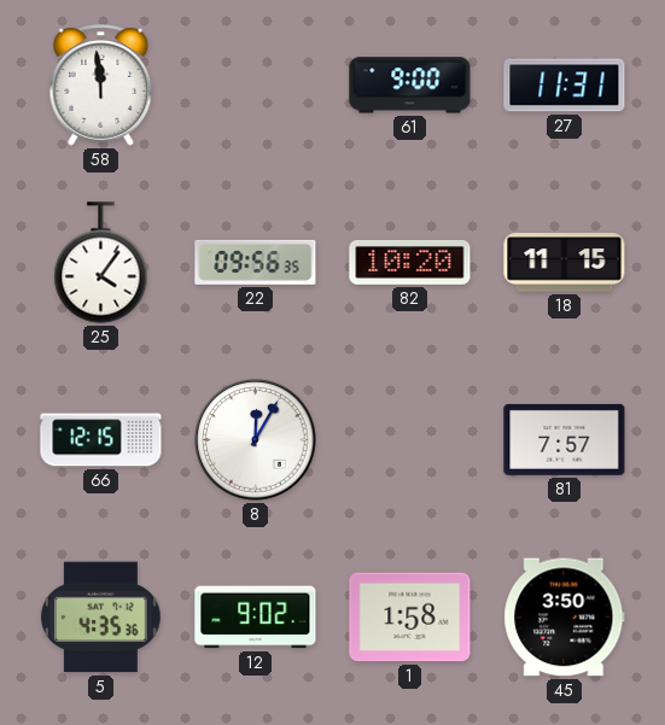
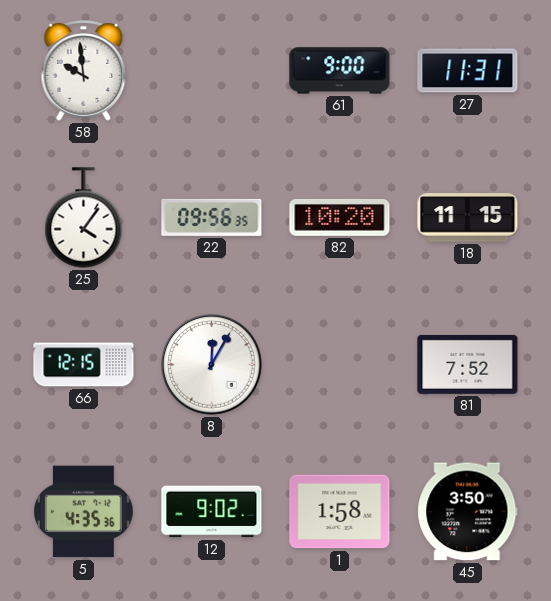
58: 11:59 -> 9:59 (84, 71)
81: 7:57 -> 7:52 (468, 364)
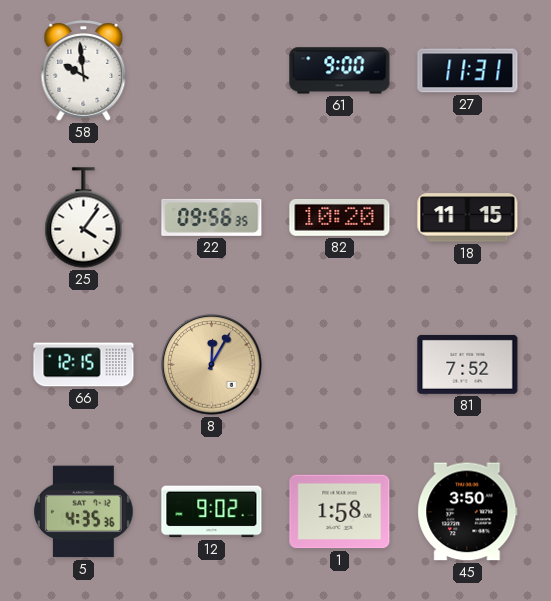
8 dial: white -> champagne (212, 365)
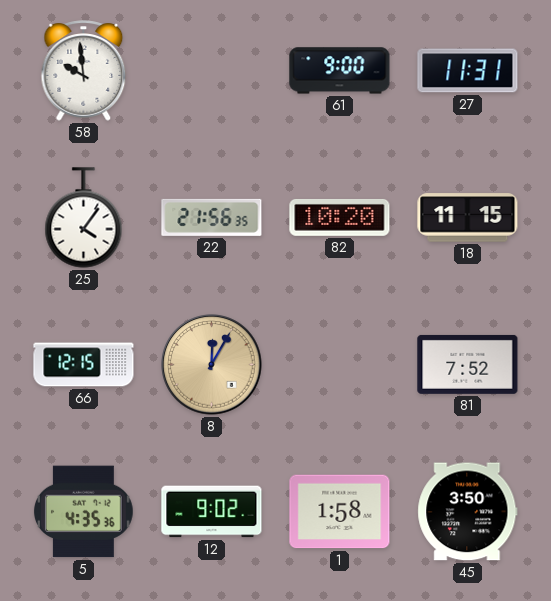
22: 09:56 -> 21:56 (212, 217)
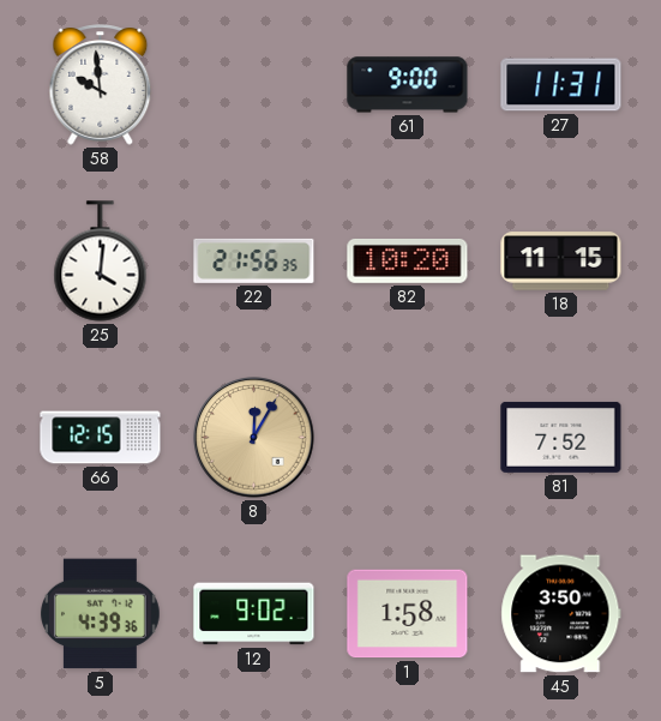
25: 4:06 -> 4:01 (101, 262)
5: 4:35 -> 4:39 (100, 614)
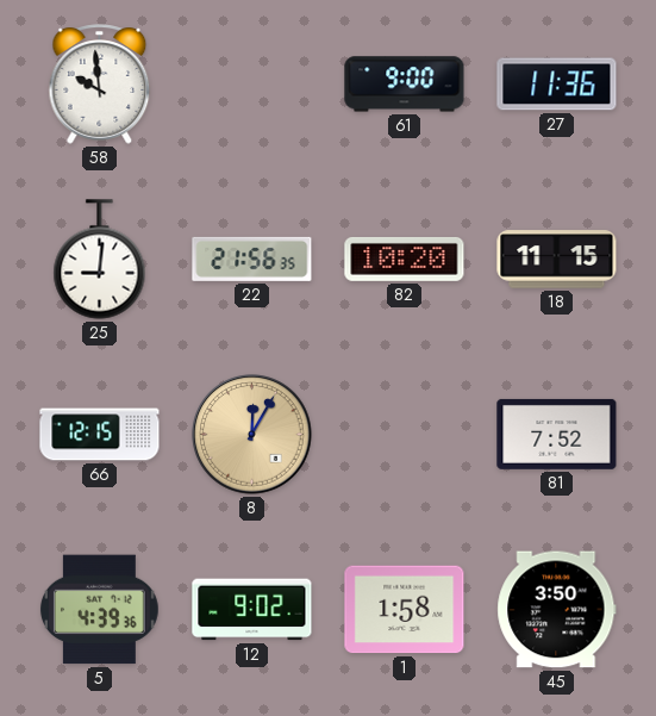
27: 11:31 -> 11:36 (557, 85)
25: 4:01 -> 9:01 (100, 260)
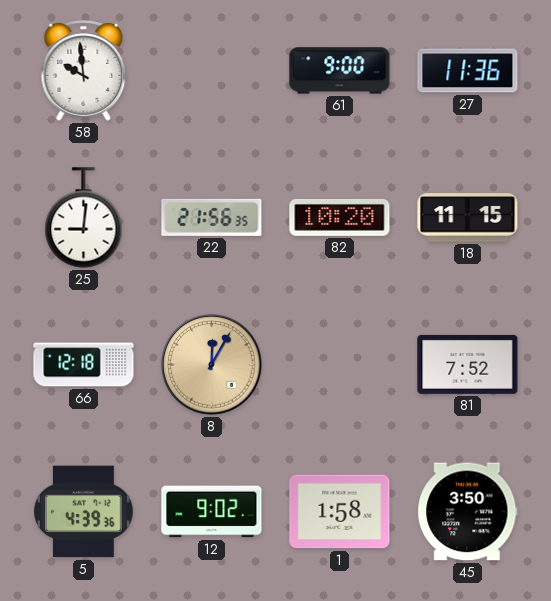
66: 12:15 -> 12:18 (84, 365)
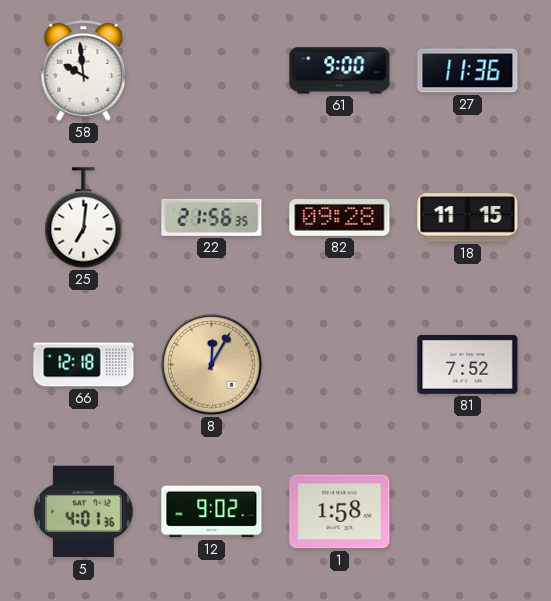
25: 9:01 -> 7:01 (84, 218)
82: 10:20 -> 09:28 (340, 217)
5: 4:39 -> 4:01 (83, 512)
45: 3:50 -> none (468, 512)
